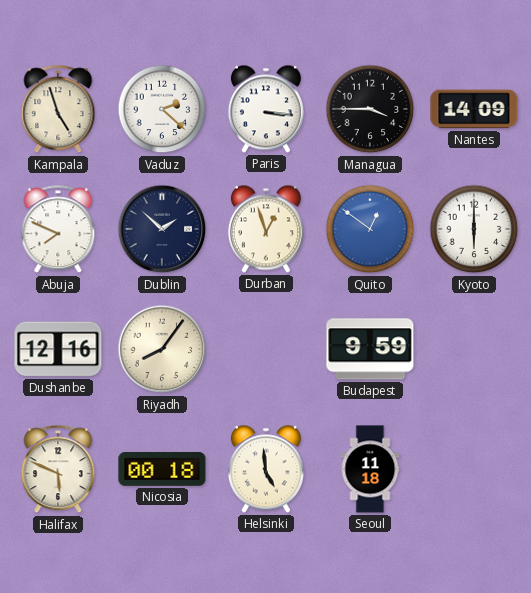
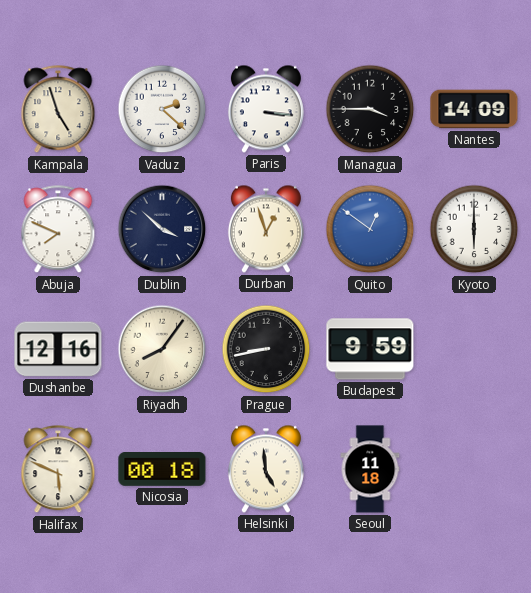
Dublin: 1:52 -> 3:52 (162, 229)
Prague: none -> 8:43 (266, 349)
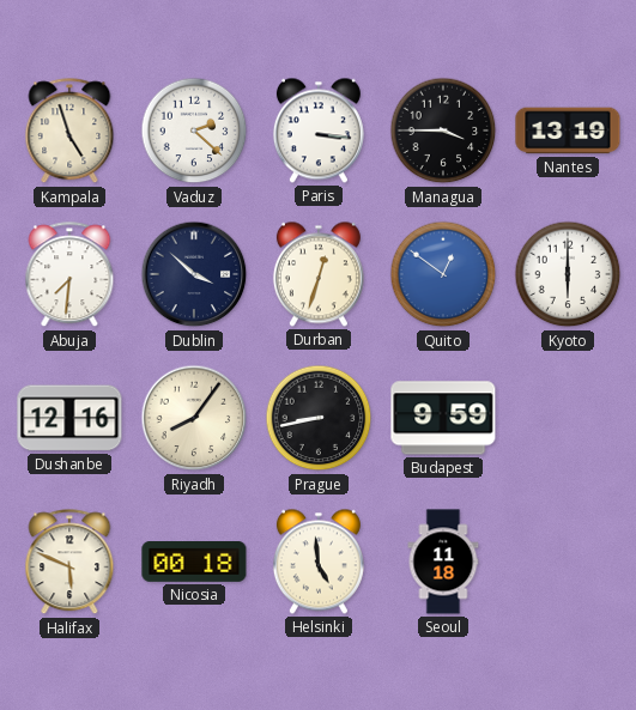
Nantes: 14:09 -> 13:19 (568, 131)
Abuja: 7:49 -> 7:31 (69, 275)
Durban: 12:57 -> 12:33 (319, 274)
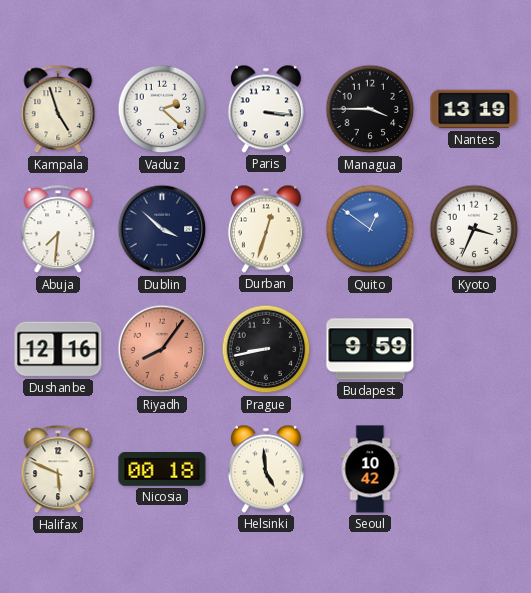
Kyoto: 6:00 -> 3:34 (474, 229)
Riyadh dial: cream -> salmon (162, 349)
Seoul: 11:18 -> 10:42 (370, 469)
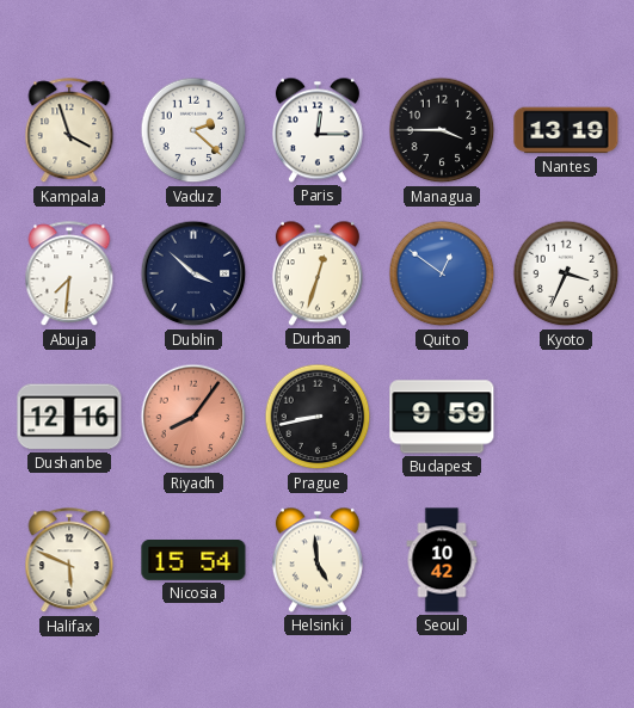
Kampala: 4:57 -> 3:57 (69, 131)
Paris: 3:16 -> 12:15 (318, 130)
Nicosia: 00:18 -> 15:54 (193, 561)
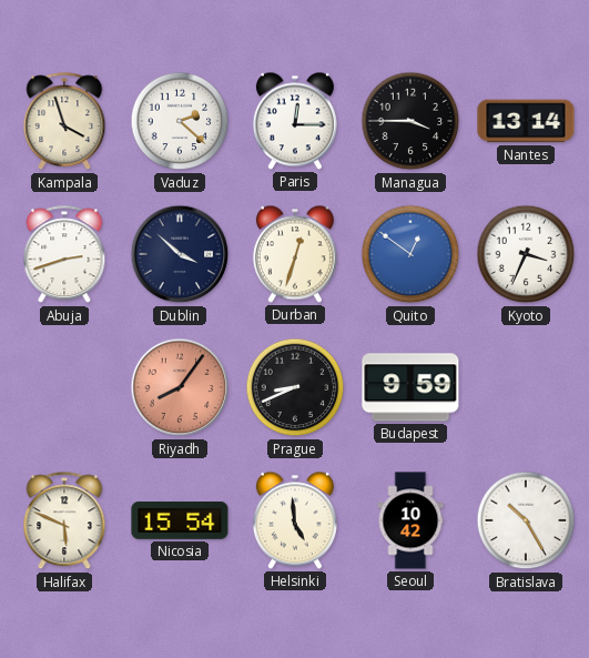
Nantes: 13:19 -> 13:14 (526, 121)
Abuja: 7:31 -> 2:42 (64, 255)
Dushanbe: 12:16 -> none (69, 417)
Prague: 8:43 -> 8:41 (295, 387)
Bratislava: none -> 10:25 (526, 520)
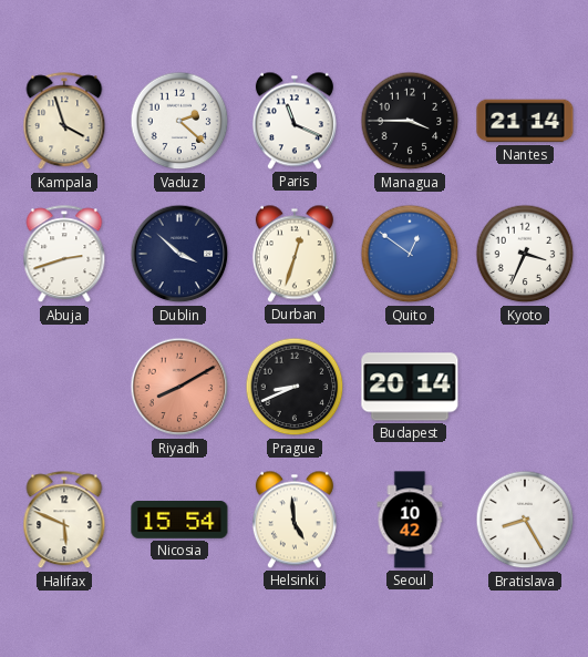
Paris: 12:15 -> 11:19 (295, 121)
Nantes: 13:14 -> 21:14 (525, 121)
Riyadh: 8:06 -> 8:10 (179, 387)
Budapest: 9:59 -> 20:14 (410, 387)
Bratislava: 10:25 -> 8:25 (525, 520)
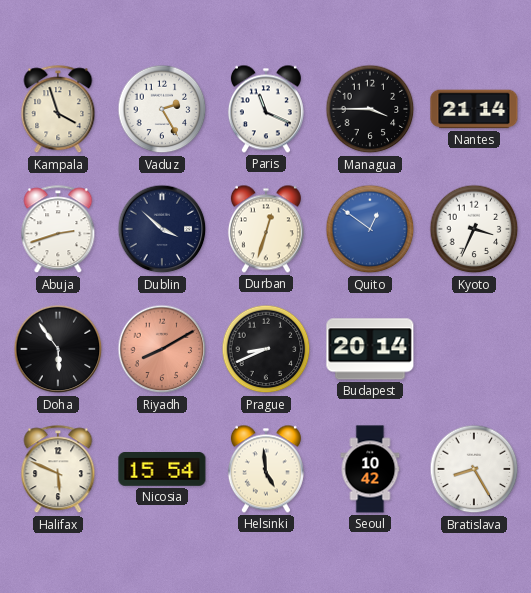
Vaduz: 2:22 -> 2:25 (162, 109)
Doha: none -> 5:54 (58, 349)
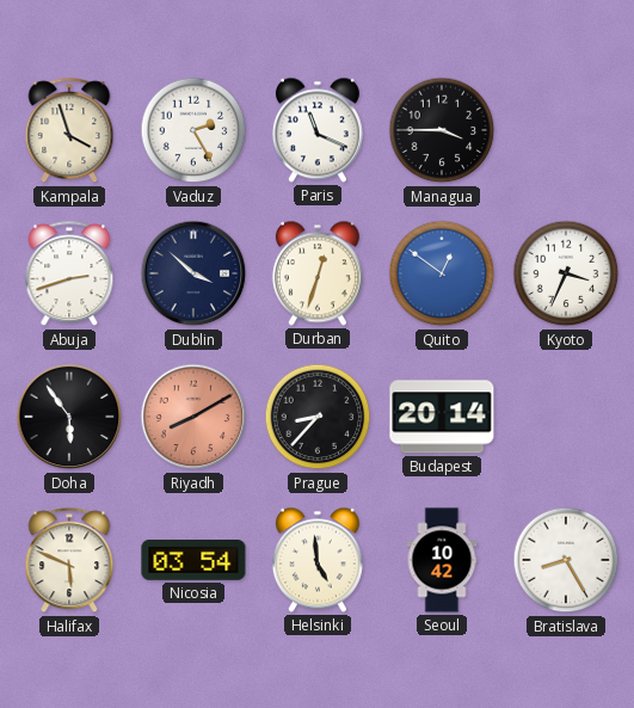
Nantes: 21:14 -> none (474, 109)
Prague: 8:41 -> 8:37 (318, 417)
Nicosia: 15:54 -> 03:54 (193, 561)
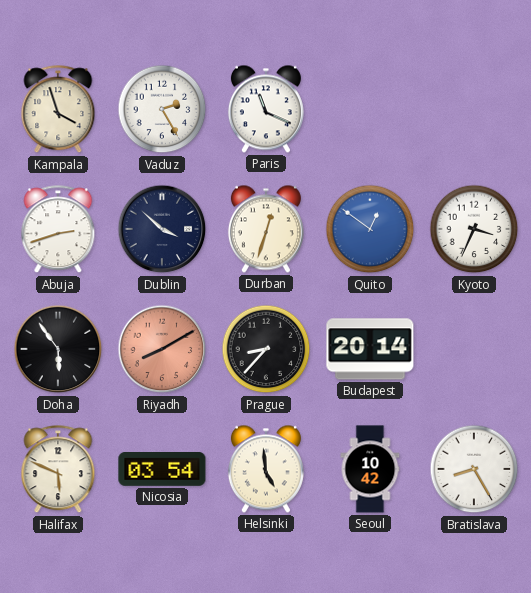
Managua: 3:45 -> none (442, 130)
